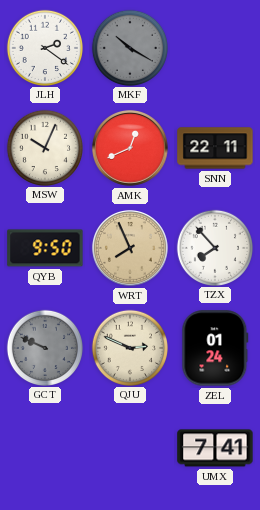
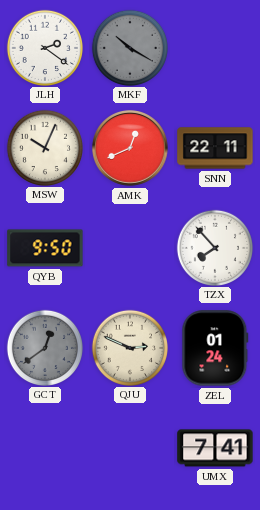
WRT: 7:56 -> none (130, 248)
GCT: 9:49 -> 12:39 (44, 347)
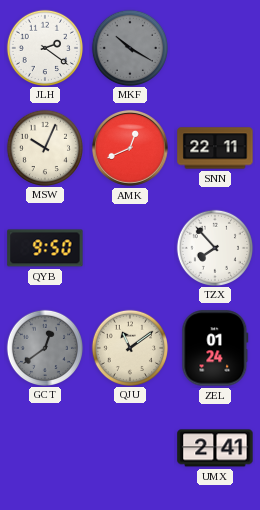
QJU: 2:49 -> 11:09 (129, 347)
UMX: 7:41 -> 2:41 (215, 448)
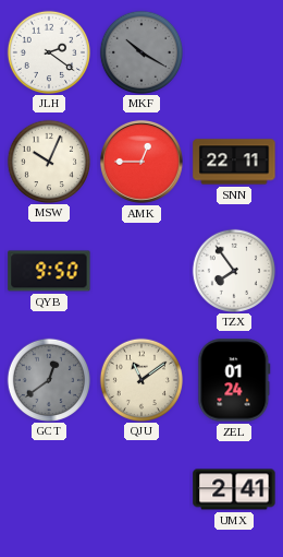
AMK: 12:41 -> 12:45 (141, 162)
TZX: 7:53 -> 7:54 (233, 270)
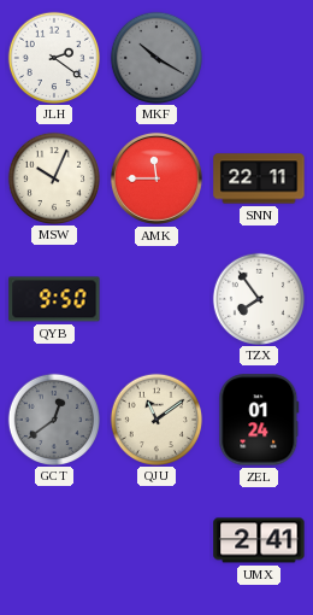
AMK: 12:45 -> 11:45 (156, 178)
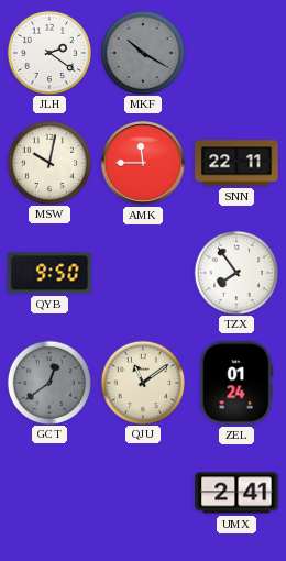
MSW: 10:04 -> 10:02 (48, 162)
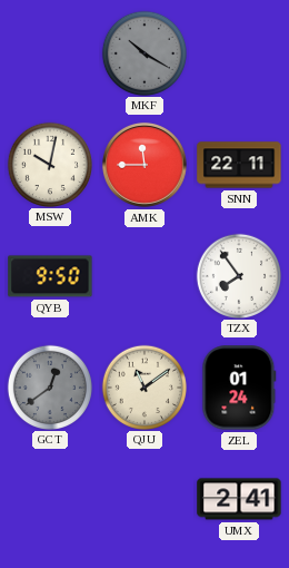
JLH: 2:21 -> none (48, 52)
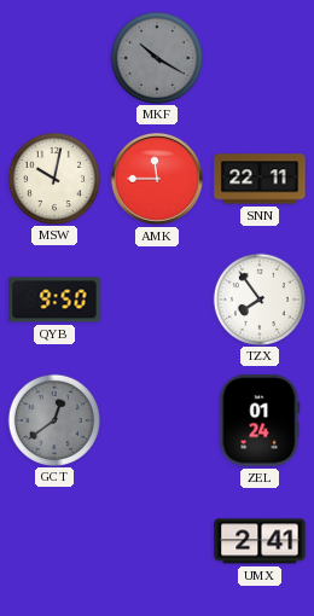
QJU: 11:09 -> none (143, 386)
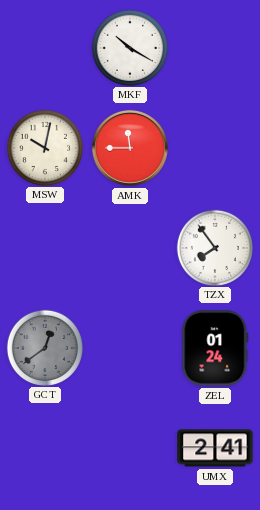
MKF dial: grey -> white (129, 47)
SNN: 22:11 -> none (260, 179)
QYB: 9:50 -> none (54, 300)
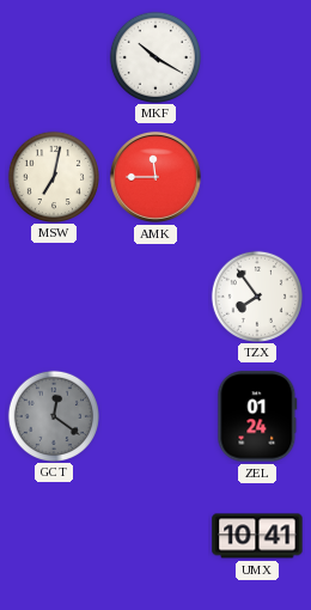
MSW: 10:02 -> 7:02 (53, 176)
GCT: 12:39 -> 12:21 (53, 415)
UMX: 2:41 -> 10:41 (257, 536)
